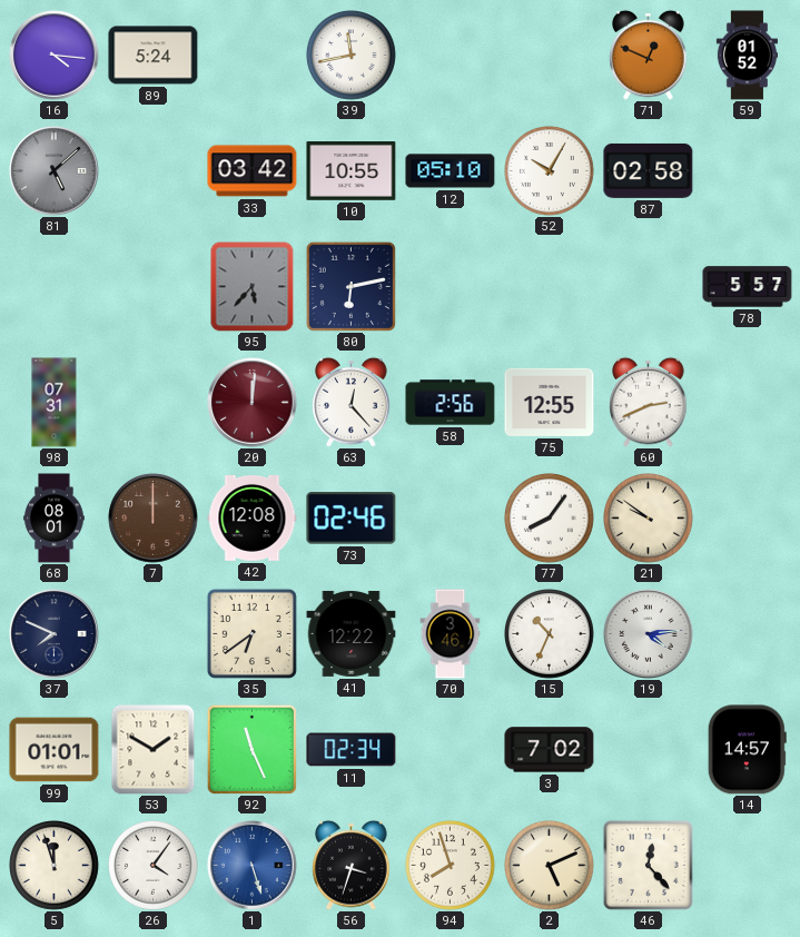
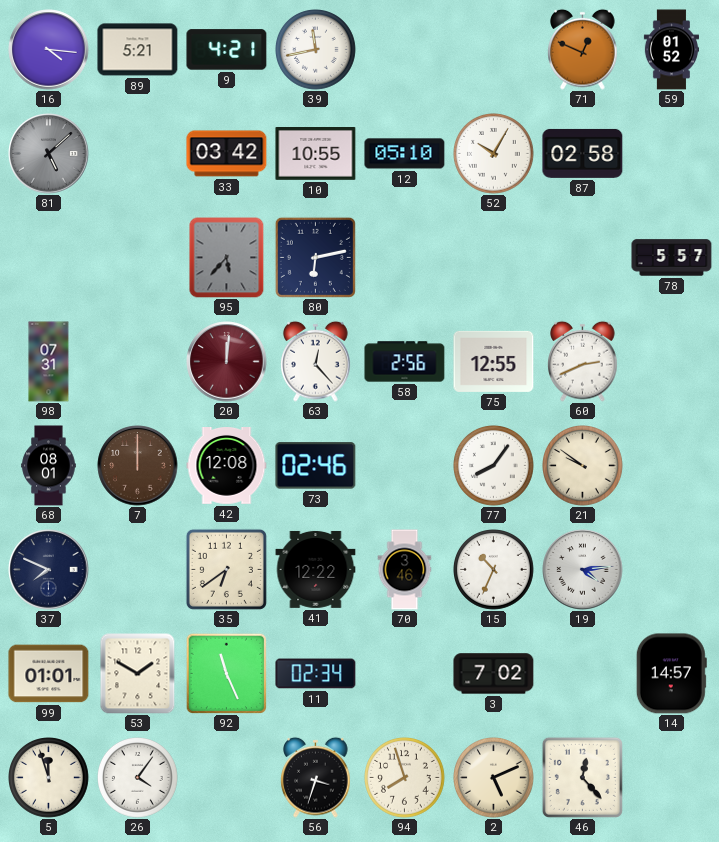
89: 5:24 -> 5:21 (138, 50)
9: none -> 4:21 (227, 50)
1: 5:27 -> none (253, 866)
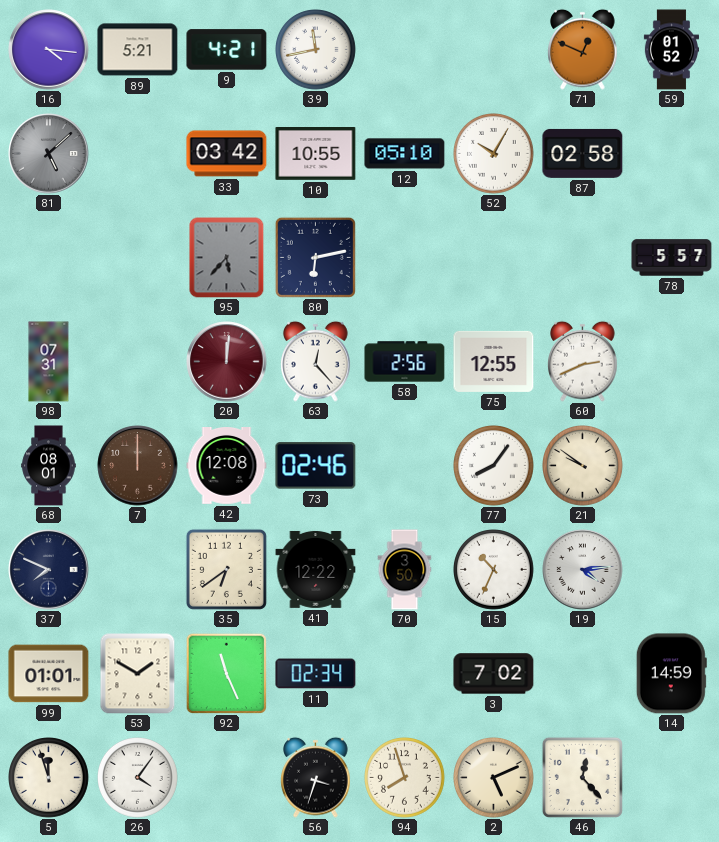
70: 3:46 -> 3:50 (405, 570)
14: 14:57 -> 14:59 (671, 674)
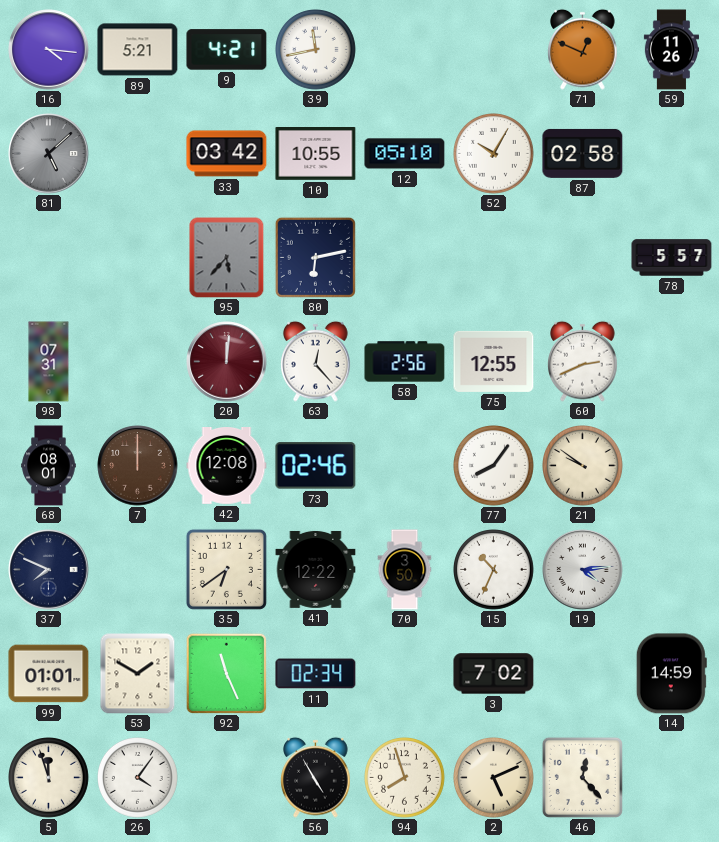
59: 01:52 -> 11:26 (671, 50)
56: 3:33 -> 4:55 (316, 777)
